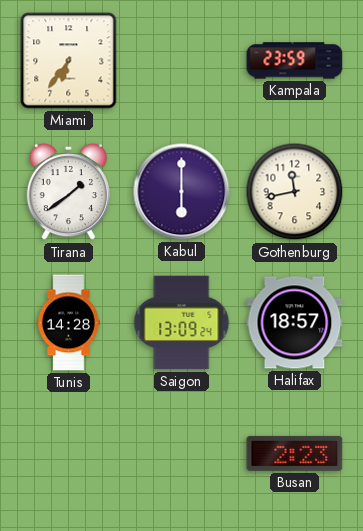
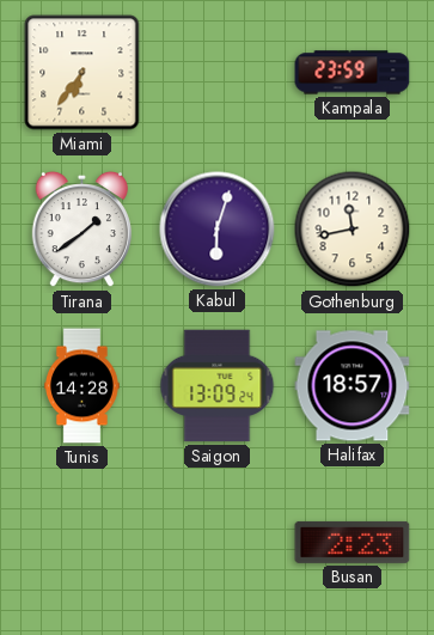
Kabul: 6:00 -> 6:03 (218, 230)
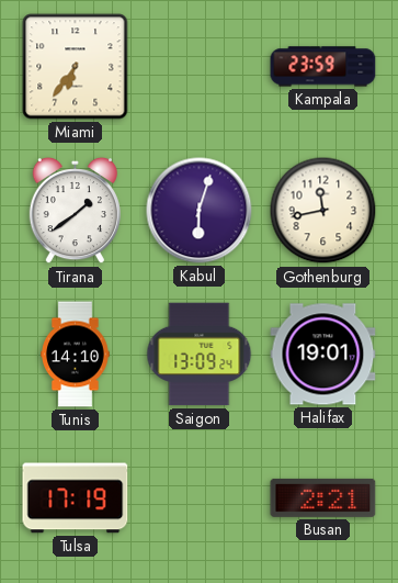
Tunis: 14:28 -> 14:10 (76, 355)
Halifax: 18:57 -> 19:01 (323, 355)
Tulsa: none -> 17:19 (76, 498)
Busan: 2:23 -> 2:21 (323, 497)
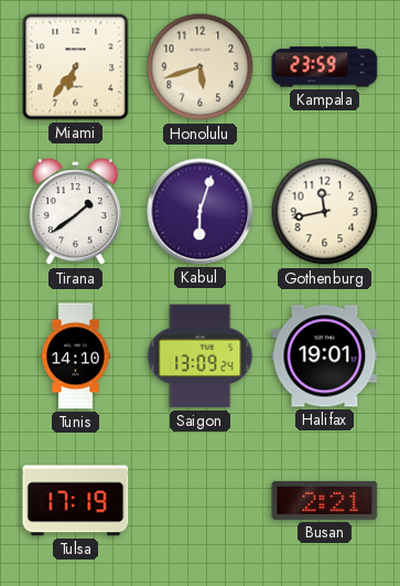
Honolulu: none -> 5:42 (201, 67)
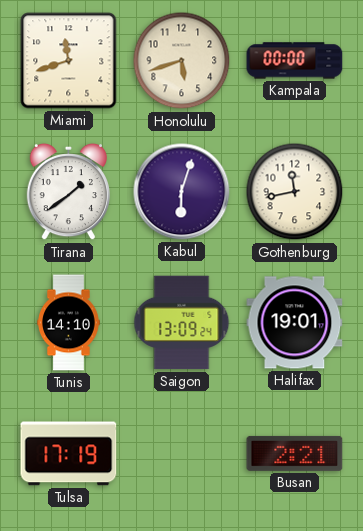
Miami: 6:36 -> 11:42 (69, 61)
Kampala: 23:59 -> 00:00 (295, 61)
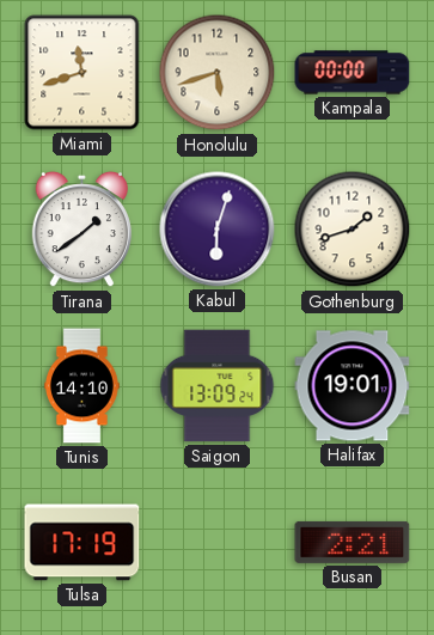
Gothenburg: 11:43 -> 1:42 (353, 230)
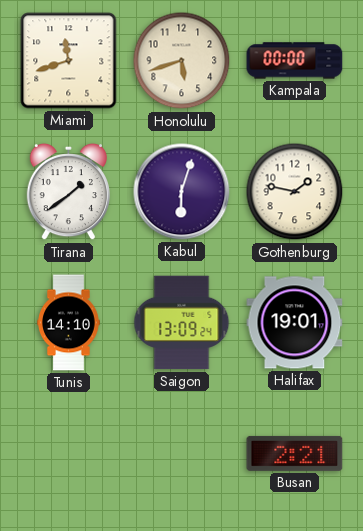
Gothenburg: 1:42 -> 1:47 (295, 192)
Tulsa: 17:19 -> none (82, 543)
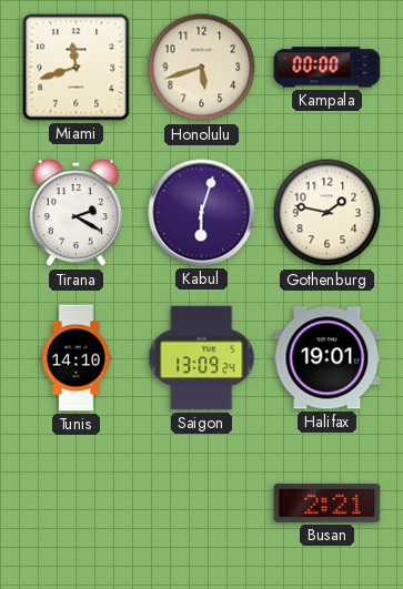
Tirana: 1:39 -> 2:20 (75, 213)
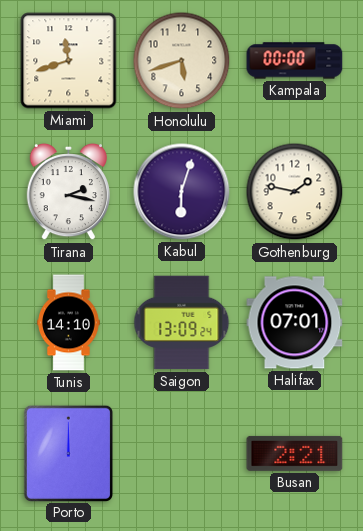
Tirana: 2:20 -> 2:17 (68, 192)
Halifax: 19:01 -> 07:01 (295, 323)
Porto: none -> 12:00 (68, 453)
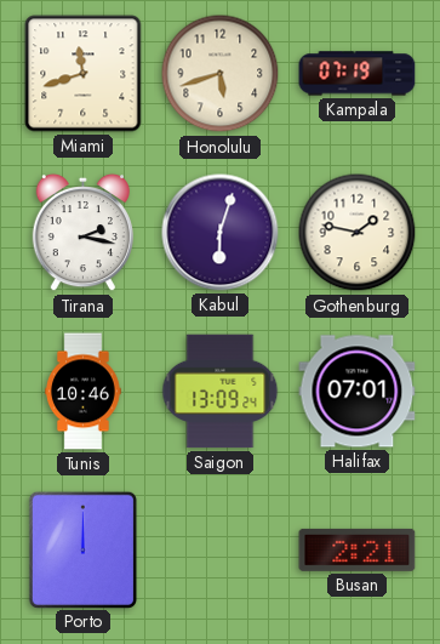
Kampala: 00:00 -> 07:19 (358, 74)
Tunis: 14:10 -> 10:46 (84, 392)
